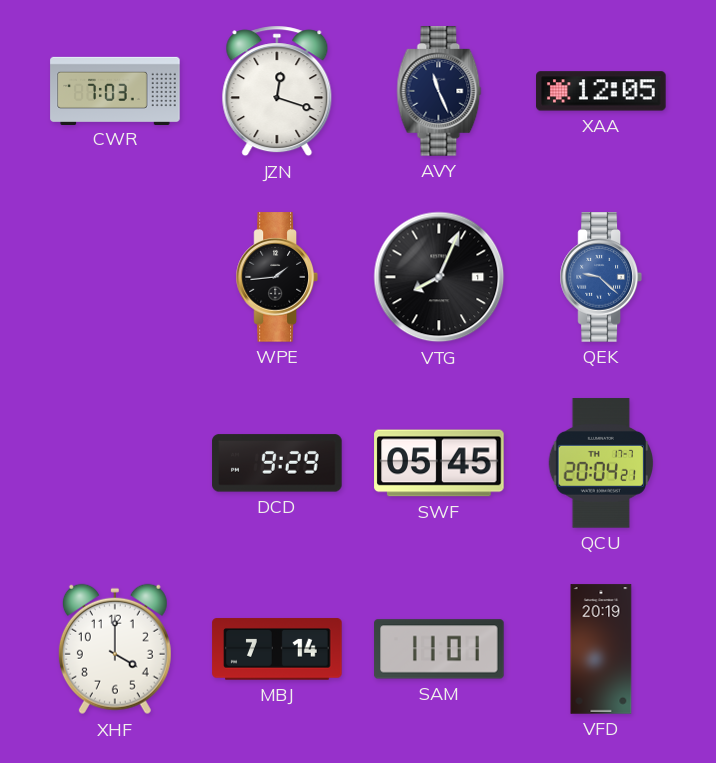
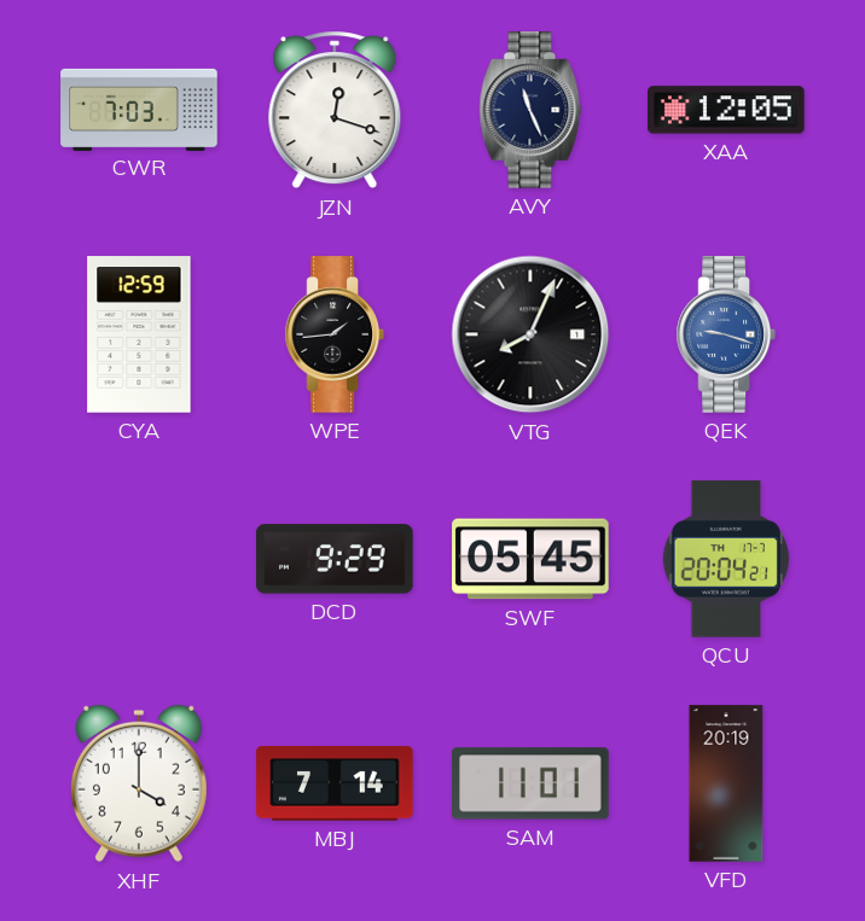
CYA: none -> 12:59 (139, 334)
QEK: 9:22 -> 9:18 (726, 334)
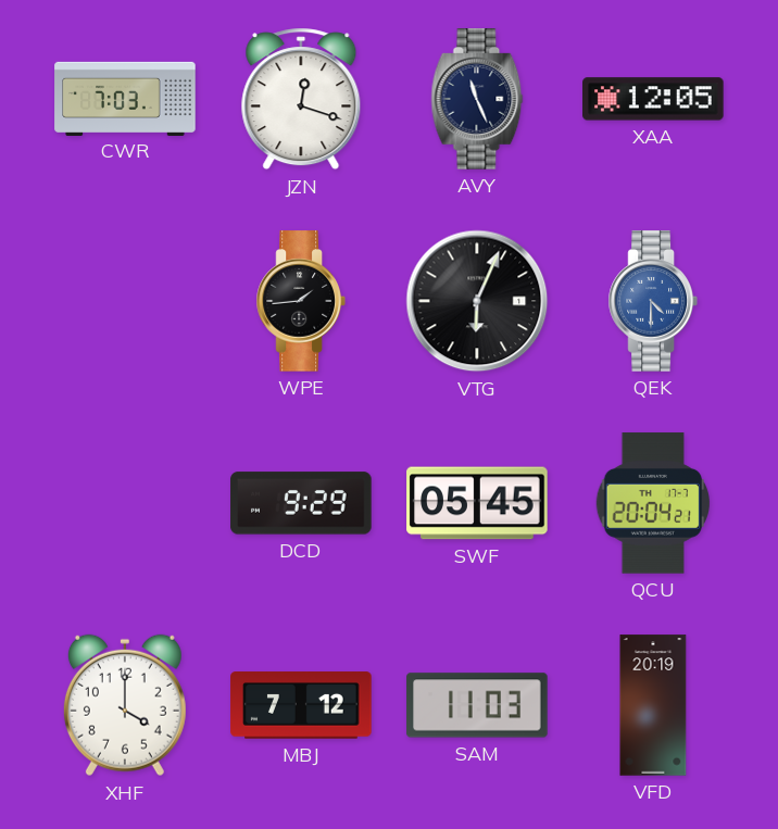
CYA: 12:59 -> none (139, 334)
VTG: 8:04 -> 6:04 (477, 301)
QEK: 9:18 -> 4:30 (653, 301)
MBJ: 7:14 -> 7:12 (301, 705)
SAM: 11:01 -> 11:03 (477, 705)
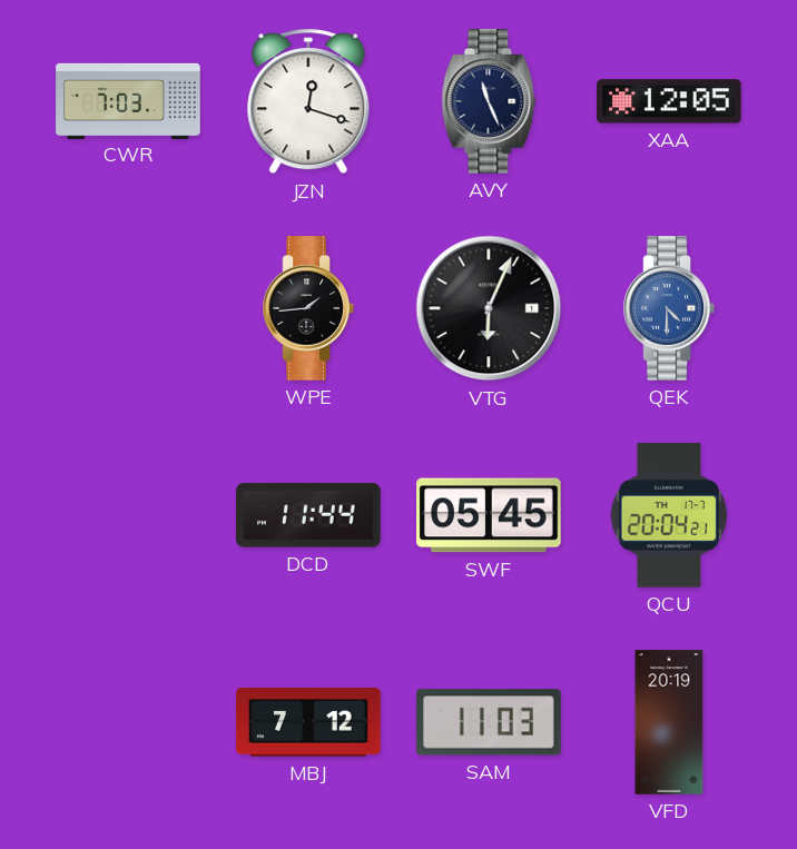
DCD: 9:29 -> 11:44 (308, 515)
XHF: 4:00 -> none (125, 705)
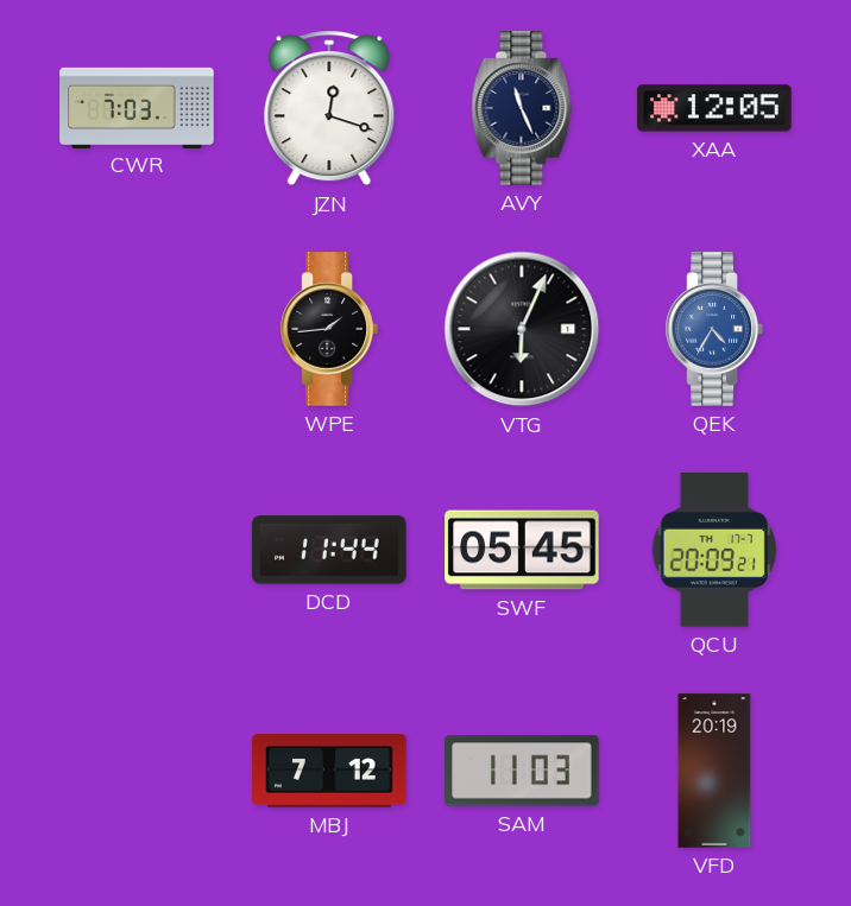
QEK: 4:30 -> 4:35 (714, 329)
QCU: 20:04 -> 20:09 (713, 550)
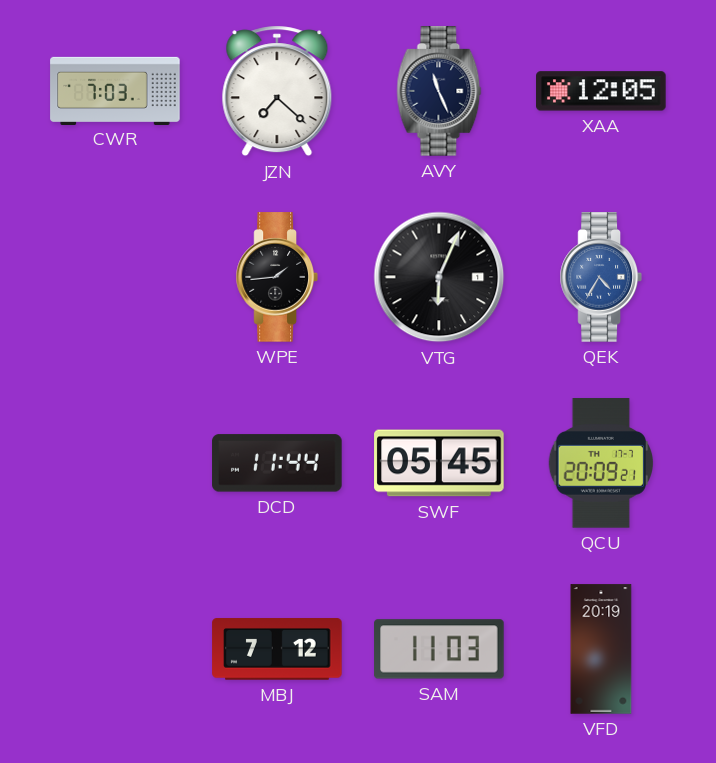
JZN: 12:18 -> 7:22 (277, 91)
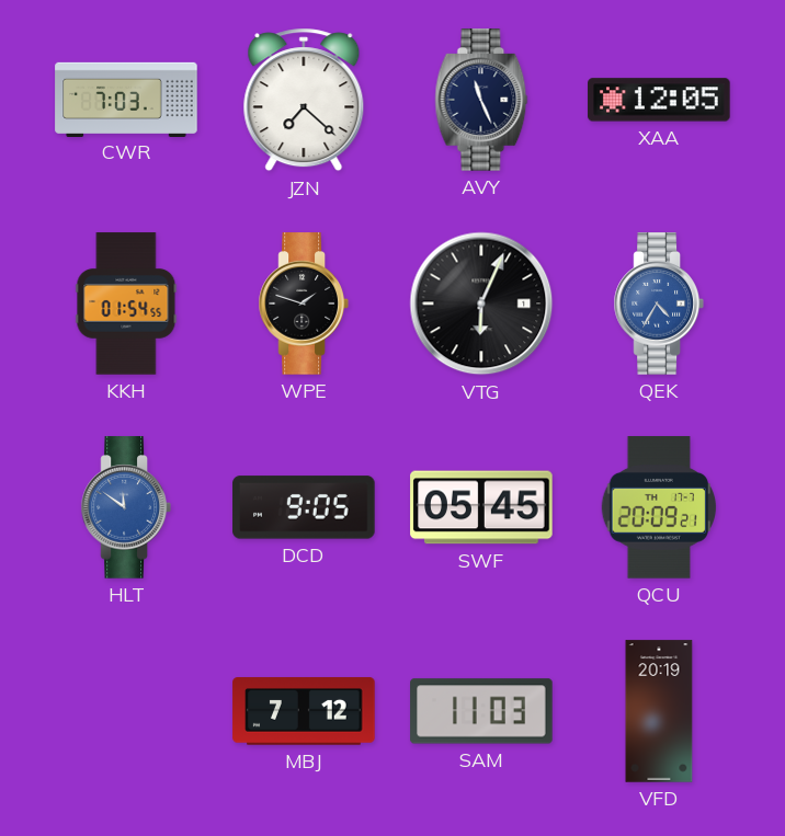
KKH: none -> 01:54 (126, 304)
WPE: 1:44 -> 1:48 (304, 304)
HLT: none -> 11:51 (126, 507)
DCD: 11:44 -> 9:05 (304, 507)
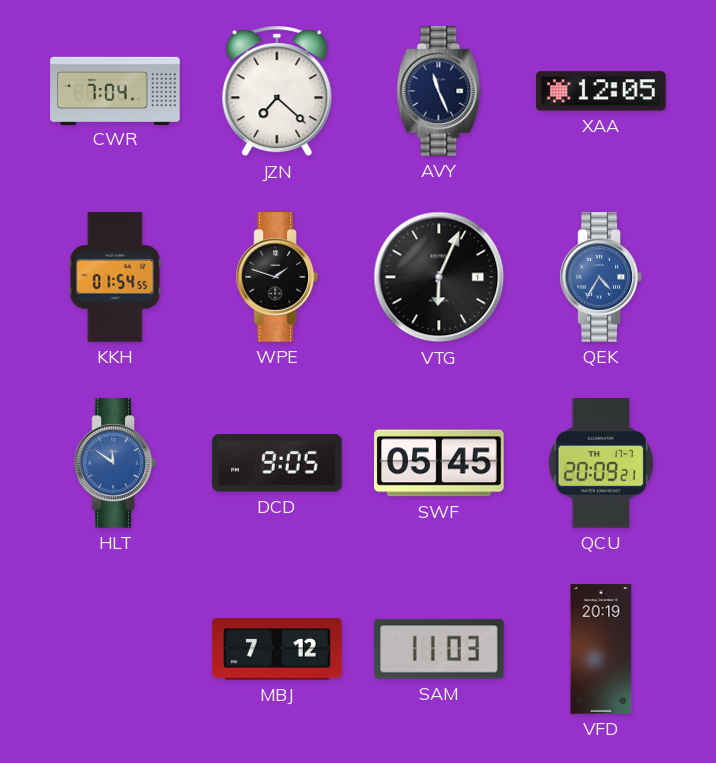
CWR: 7:03 -> 7:04 (115, 90)
